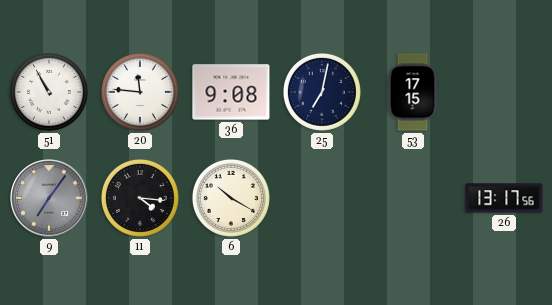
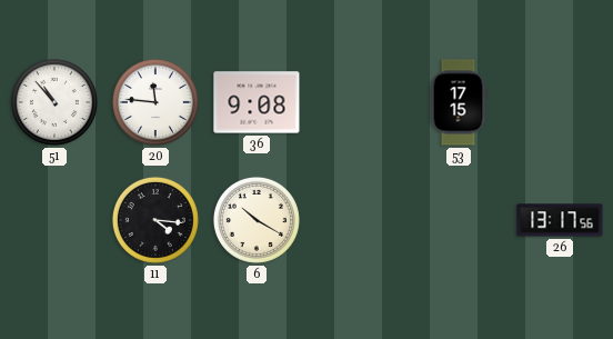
51: 10:55 -> 10:53 (54, 102)
25: 7:02 -> none (322, 92)
9: 7:06 -> none (49, 198)
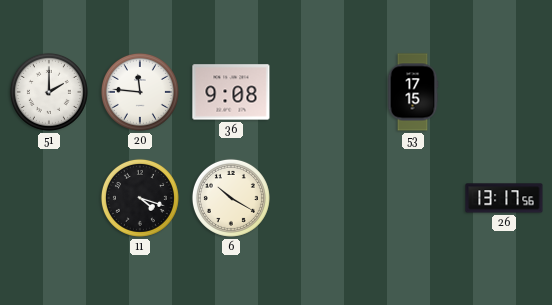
51: 10:53 -> 2:00 (49, 92)
11: 4:16 -> 4:18 (140, 198)
